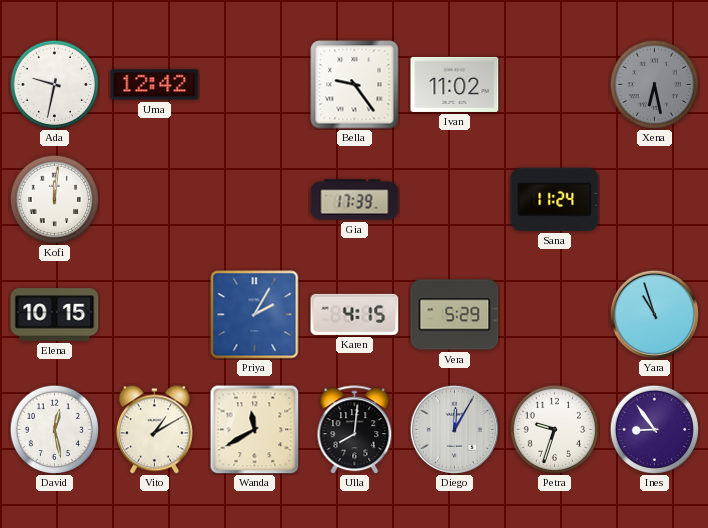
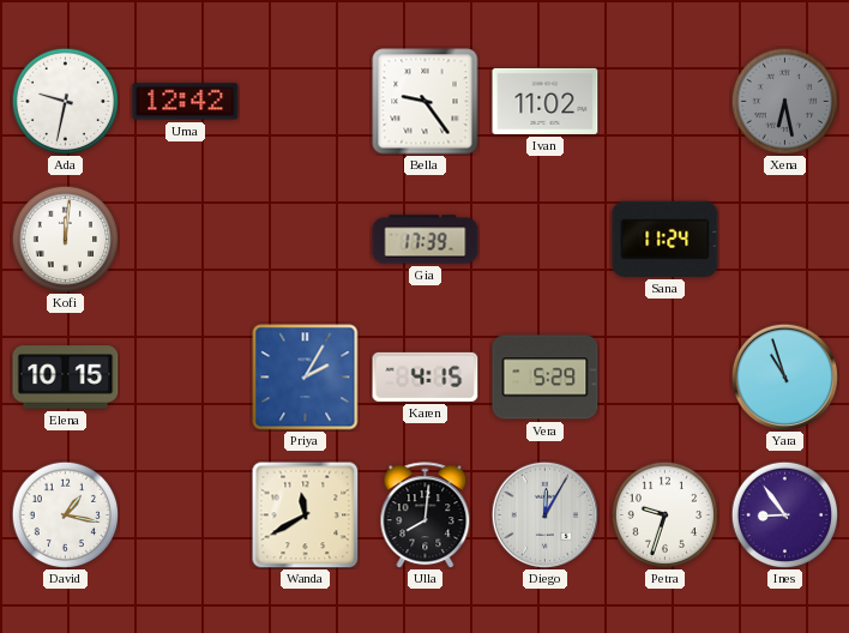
David: 12:28 -> 1:17 (65, 514)
Vito: 1:10 -> none (154, 430)
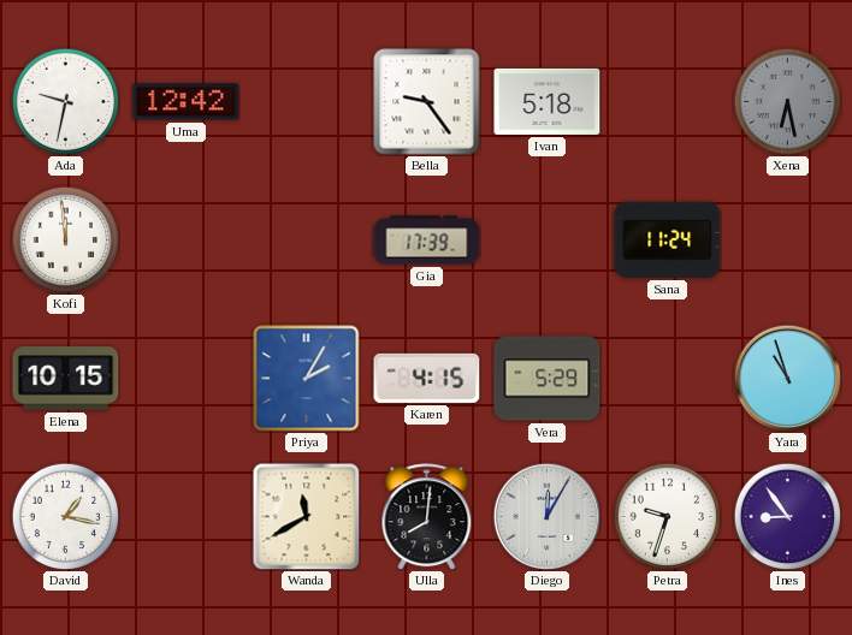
Ivan: 11:02 -> 5:18 (548, 101)
Kofi: 12:01 -> 11:59 (65, 239)
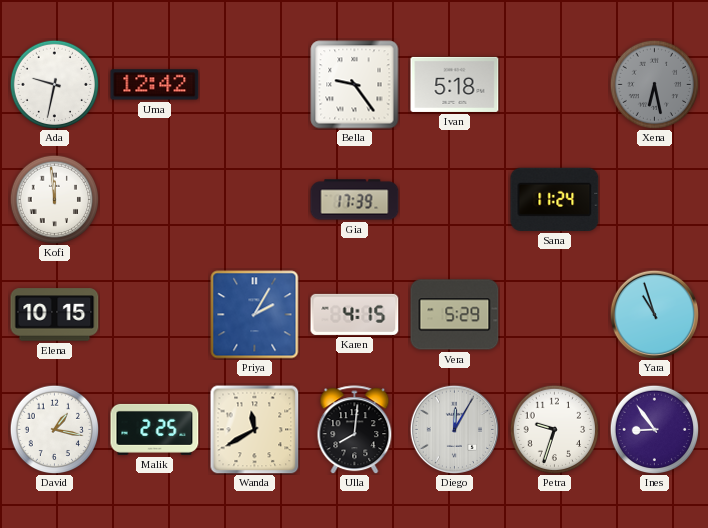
Malik: none -> 2:25 (155, 429)
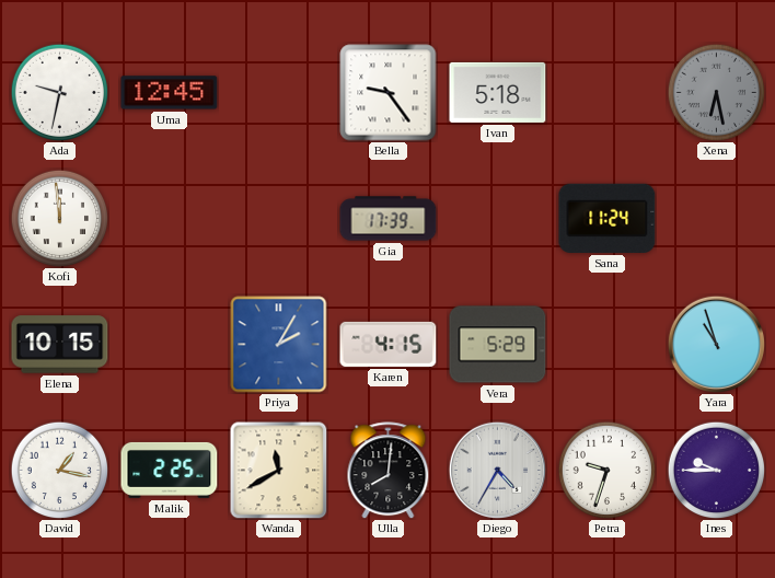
Uma: 12:42 -> 12:45 (170, 93)
Diego: 12:05 -> 4:35 (497, 470)
Ines: 8:54 -> 9:45 (716, 470)
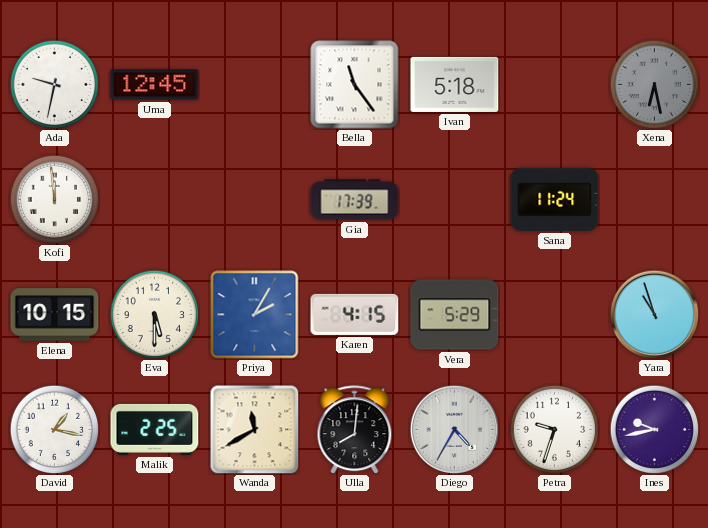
Bella: 9:24 -> 11:24 (355, 85)
Eva: none -> 5:30 (154, 314)
Ines: 9:45 -> 9:43 (654, 429)
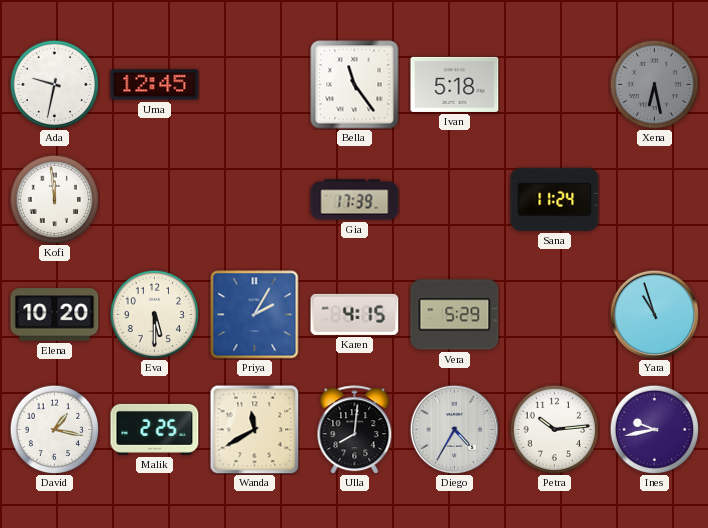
Elena: 10:15 -> 10:20 (55, 315)
Petra: 9:33 -> 10:14 (554, 429)
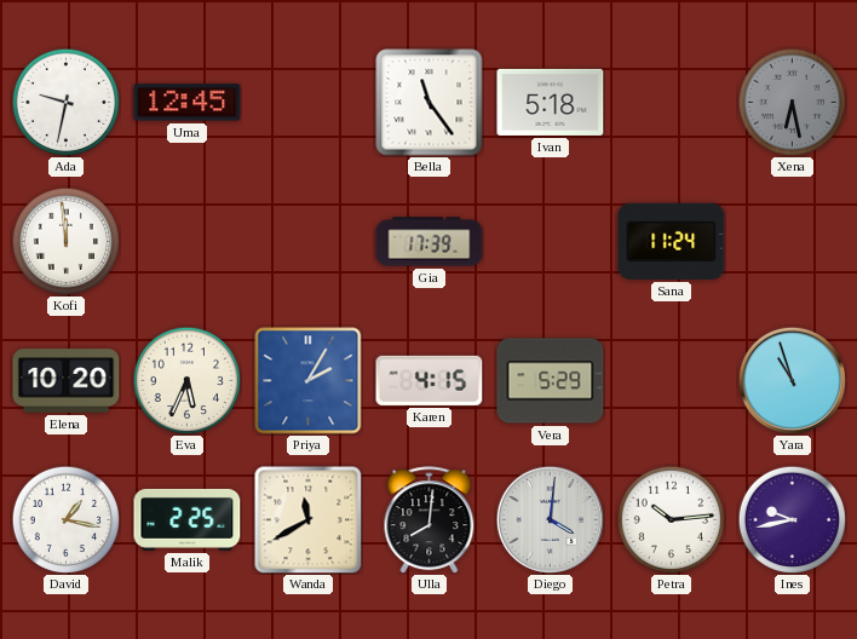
Eva: 5:30 -> 5:34 (186, 380)
Diego: 4:35 -> 4:01 (550, 519)
